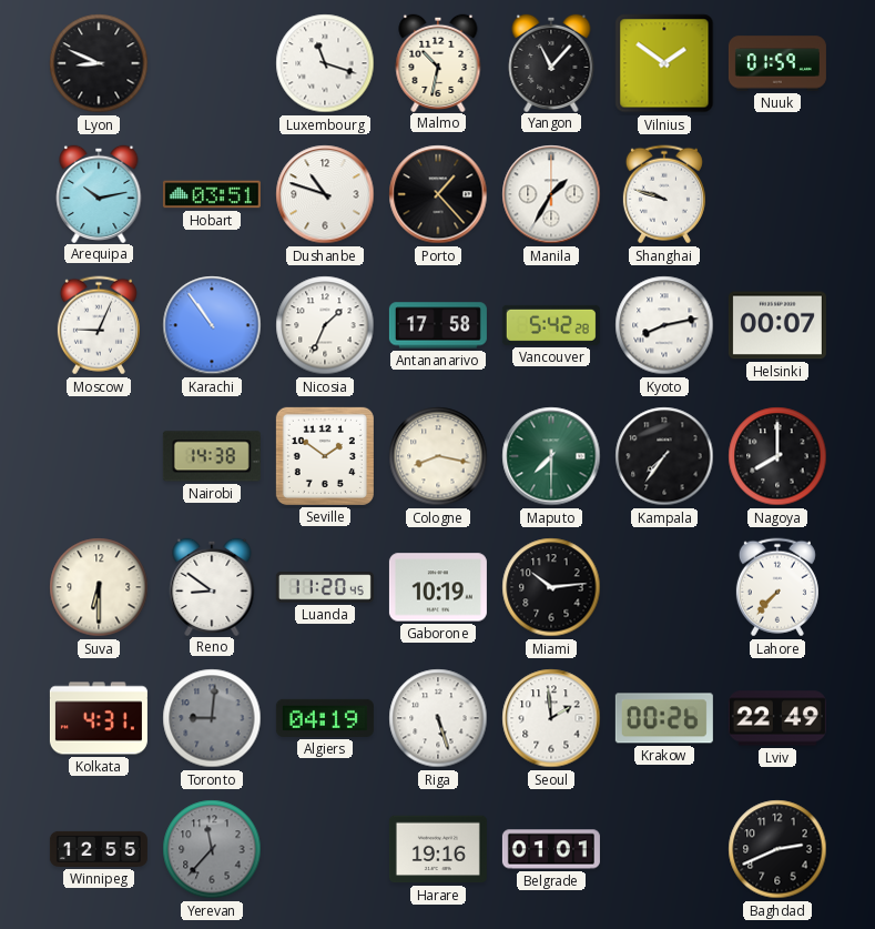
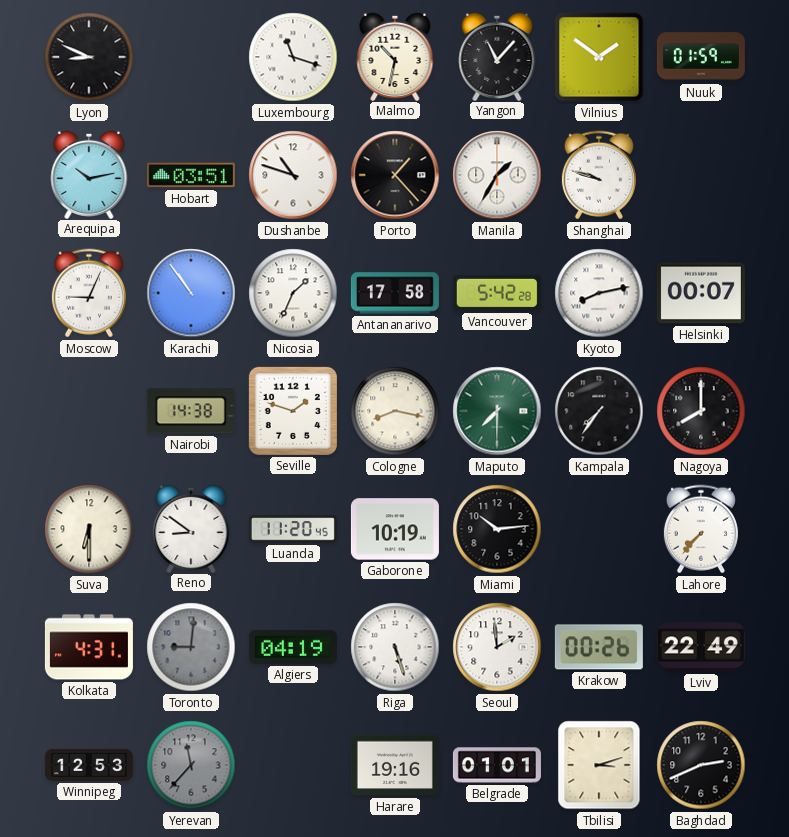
Seville: 1:51 -> 1:48 (293, 411)
Winnipeg: 12:55 -> 12:53 (89, 765)
Tbilisi: none -> 3:12 (599, 765)
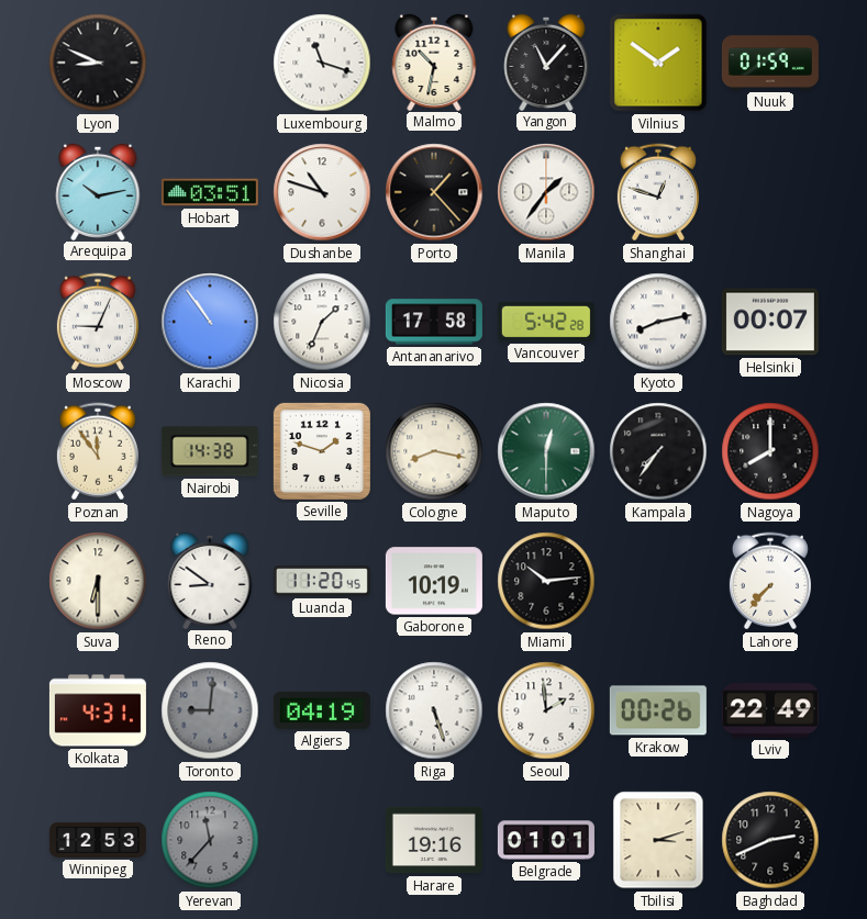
Manila: 1:35 -> 1:36 (546, 192)
Shanghai: 9:48 -> 12:48 (658, 192)
Poznan: none -> 11:54 (98, 451)
Maputo: 7:30 -> 12:30 (546, 451)
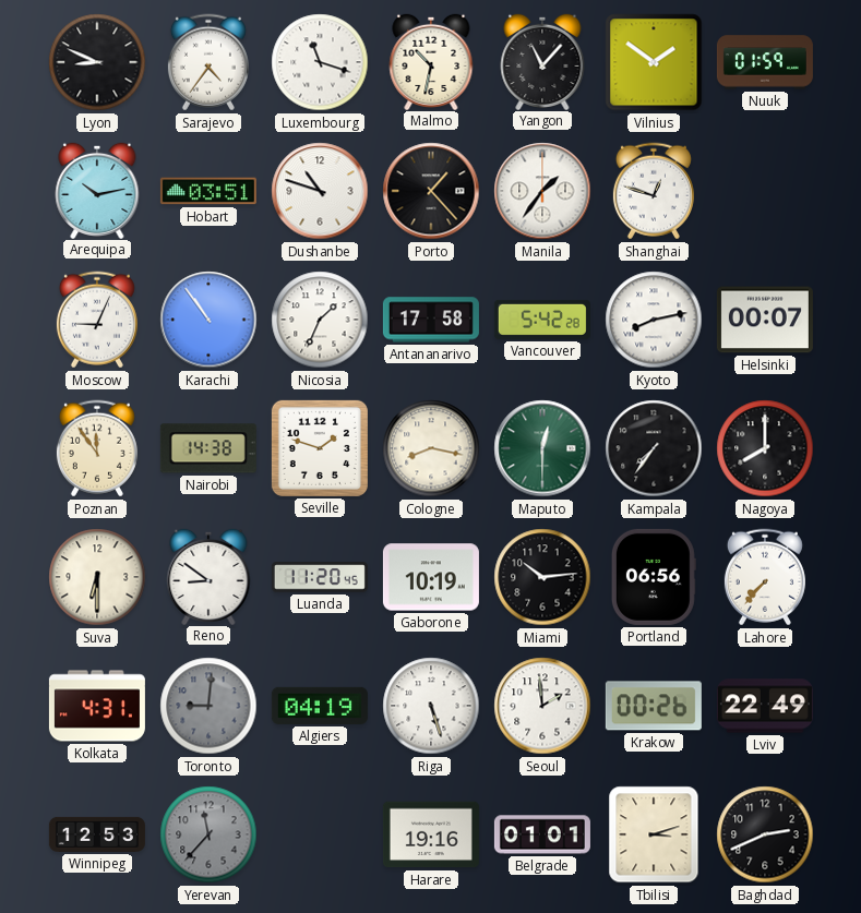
Sarajevo: none -> 4:36 (208, 62)
Portland: none -> 06:56 (654, 577)
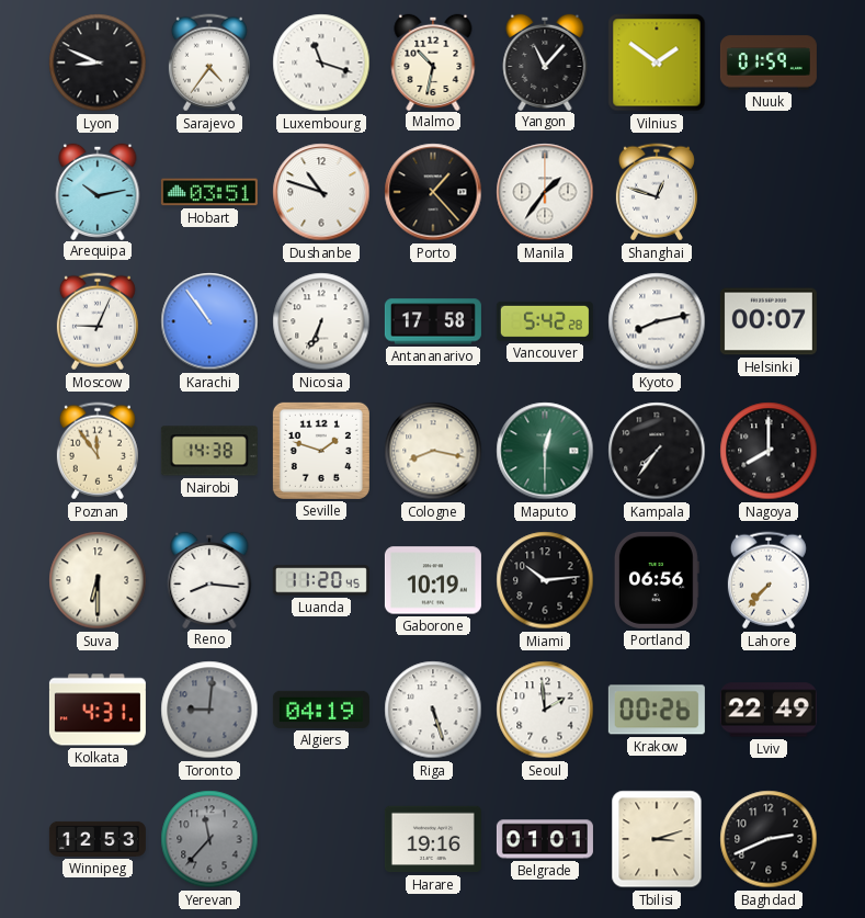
Nicosia: 1:34 -> 6:34 (321, 321)
Reno: 8:51 -> 8:16 (209, 579)
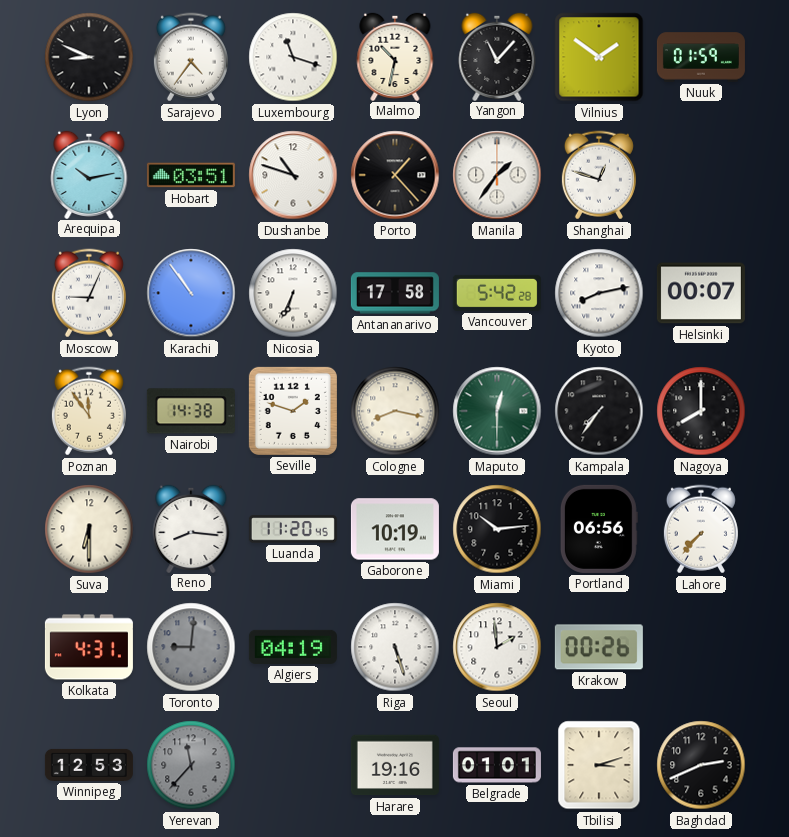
Lviv: 22:49 -> none (769, 710)
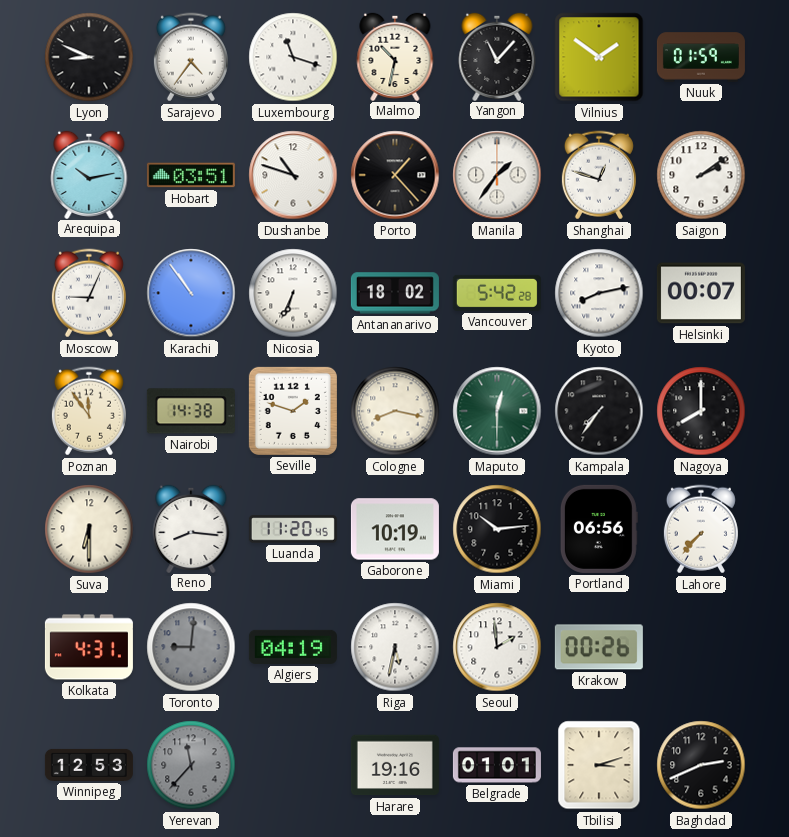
Saigon: none -> 2:09 (701, 175)
Antananarivo: 17:58 -> 18:02 (395, 293)
Riga: 5:27 -> 5:32 (395, 647)
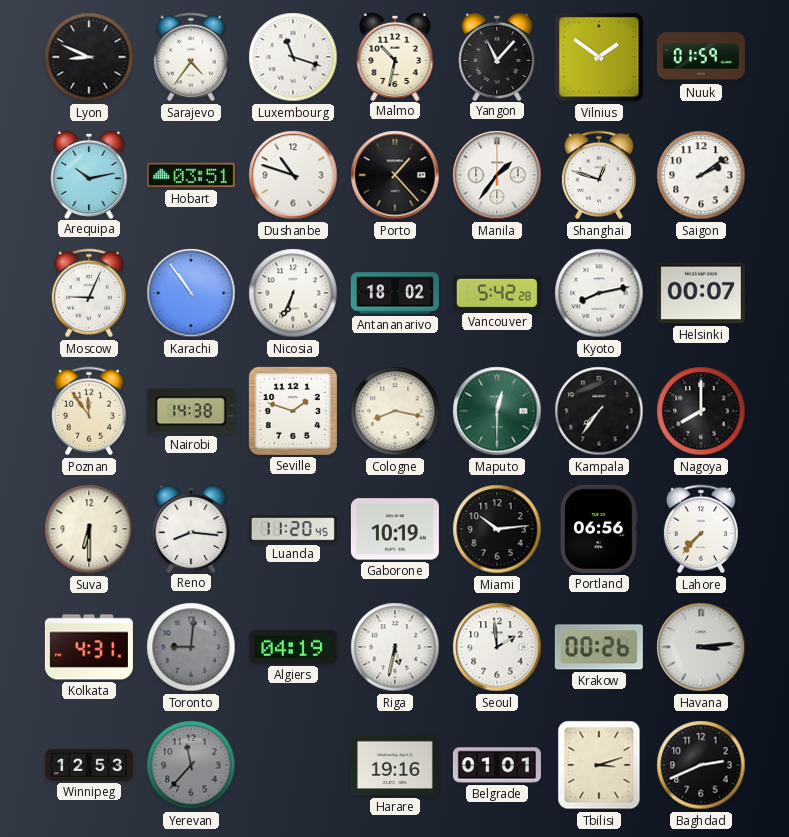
Havana: none -> 3:14 (701, 647)
